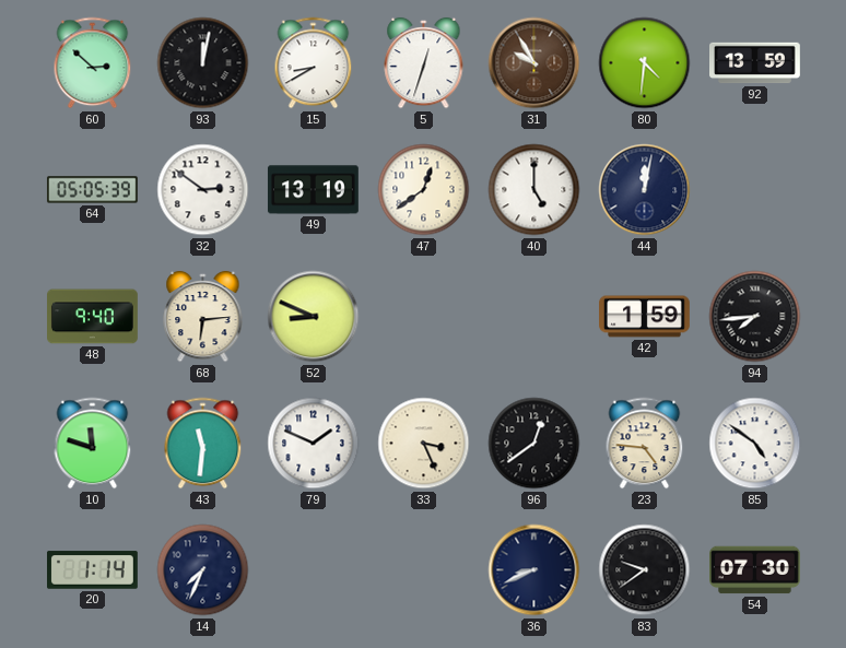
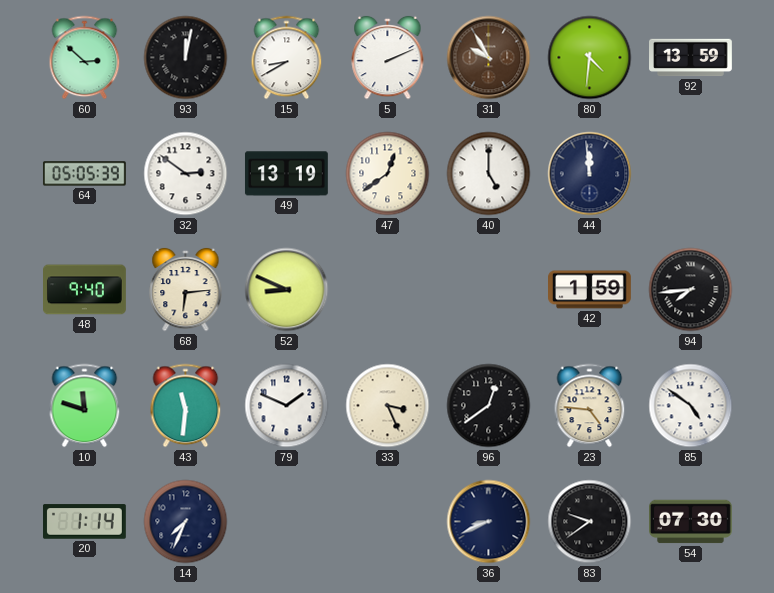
5: 12:33 -> 2:11 (388, 58)
44: 12:02 -> 11:59 (590, 174)
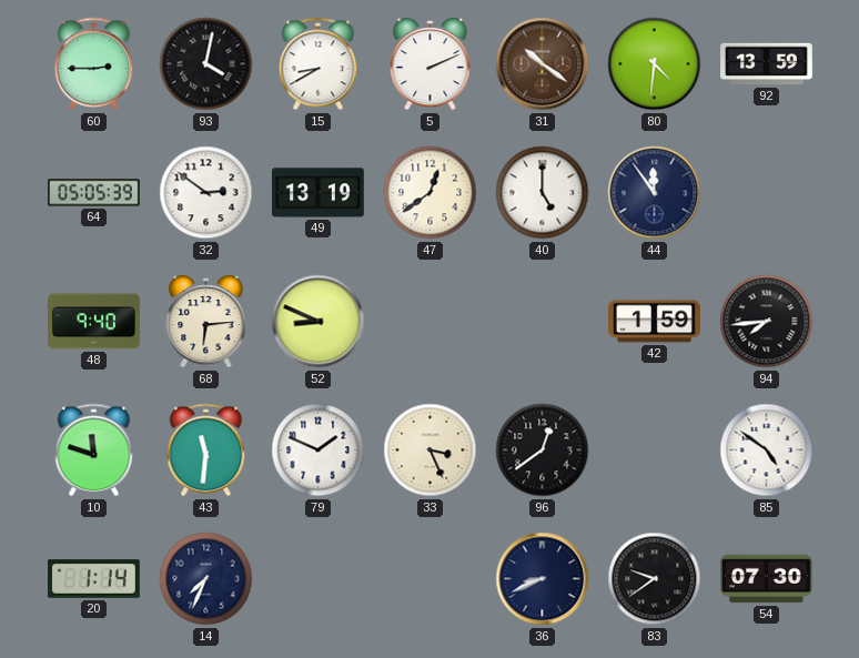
60: 2:52 -> 2:45 (94, 64)
93: 12:02 -> 4:02 (206, 64)
31: 9:55 -> 10:21 (543, 64)
44: 11:59 -> 11:54 (655, 193)
23: 4:46 -> none (590, 406)
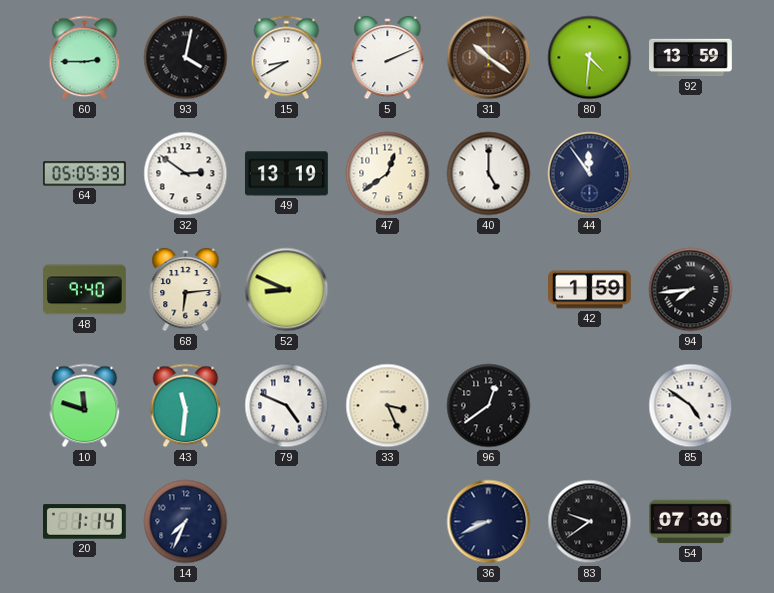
79: 1:49 -> 4:49 (287, 406)
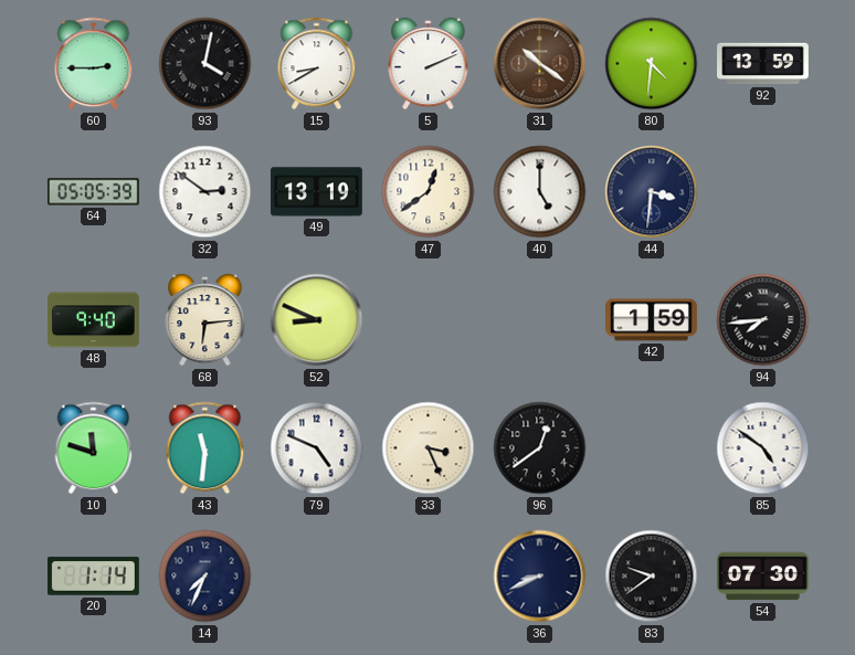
44: 11:54 -> 3:31 (652, 192)
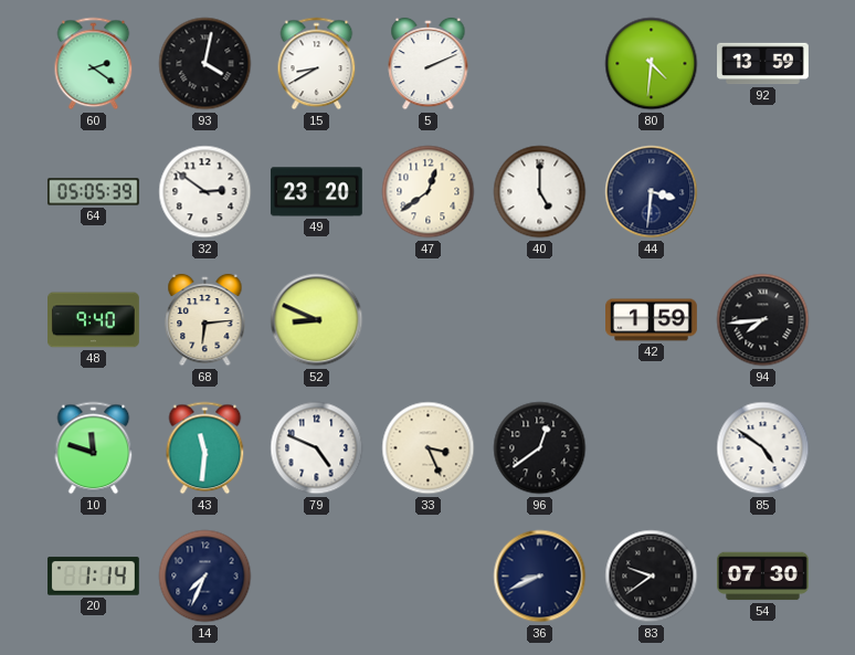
60: 2:45 -> 2:21 (94, 64)
31: 10:21 -> none (540, 64)
49: 13:19 -> 23:20 (317, 192)
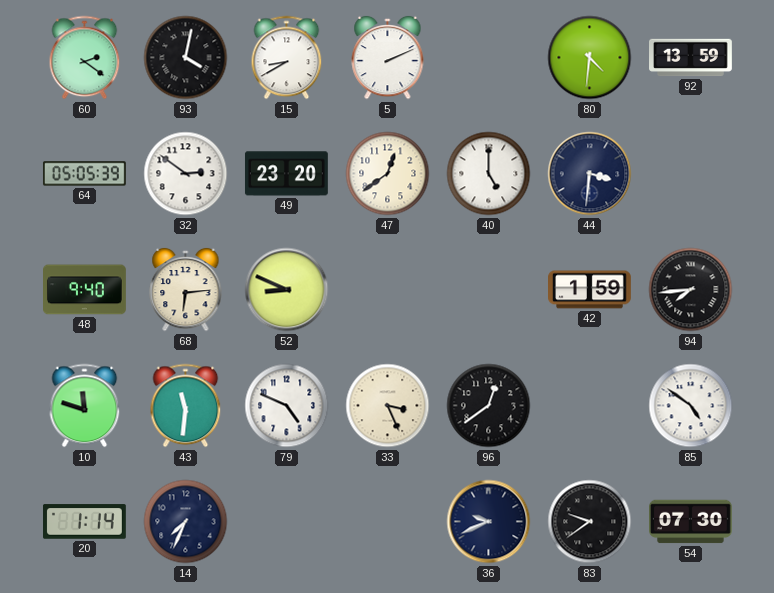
36: 8:41 -> 9:41 (489, 522)
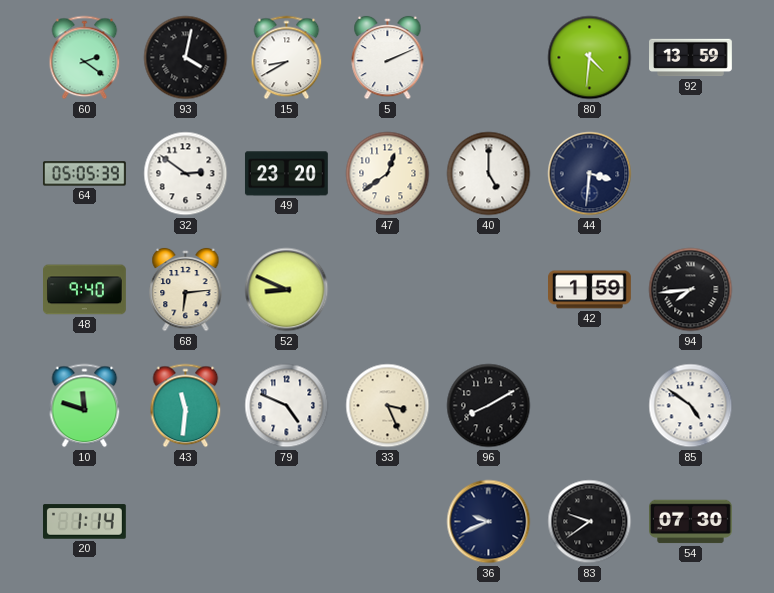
96: 12:39 -> 8:10 (489, 406)
14: 7:34 -> none (186, 522)
